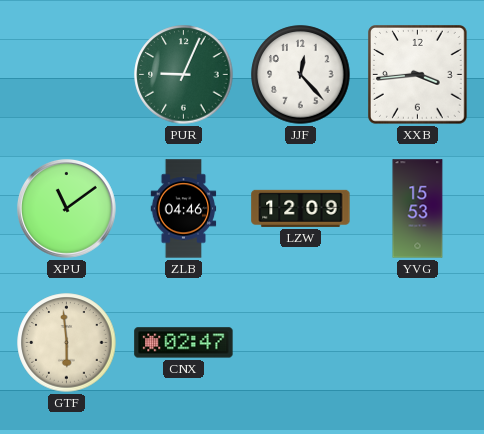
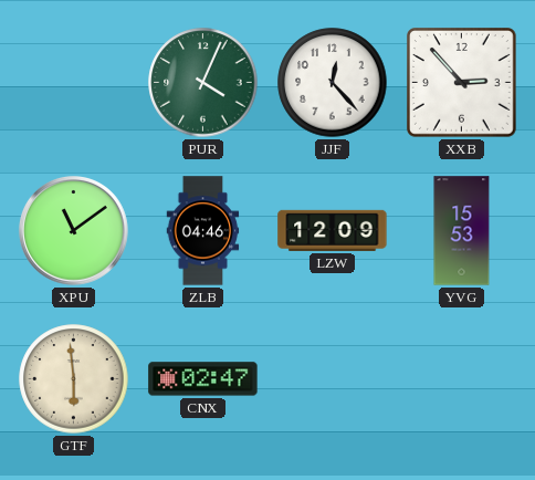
PUR: 9:04 -> 4:04 (203, 83)
XXB: 3:44 -> 2:53 (462, 83)
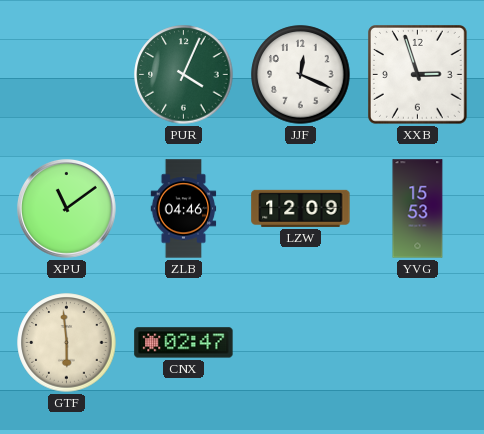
JJF: 12:23 -> 12:19 (301, 75)
XXB: 2:53 -> 2:57 (418, 75)
